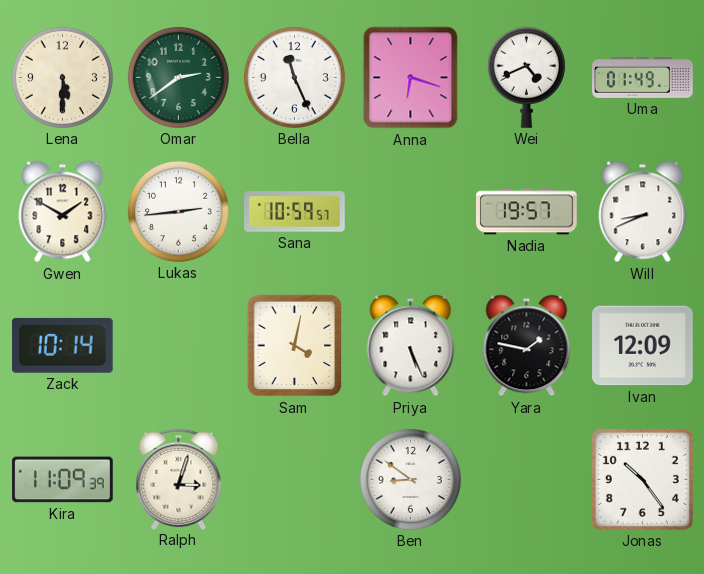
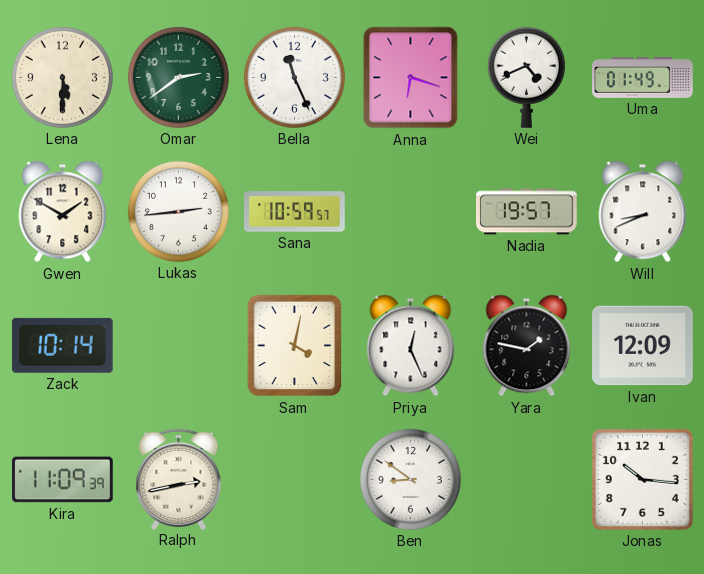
Priya: 5:26 -> 12:26 (411, 346)
Ralph: 3:03 -> 2:43 (179, 479)
Jonas: 10:24 -> 10:16 (642, 479)
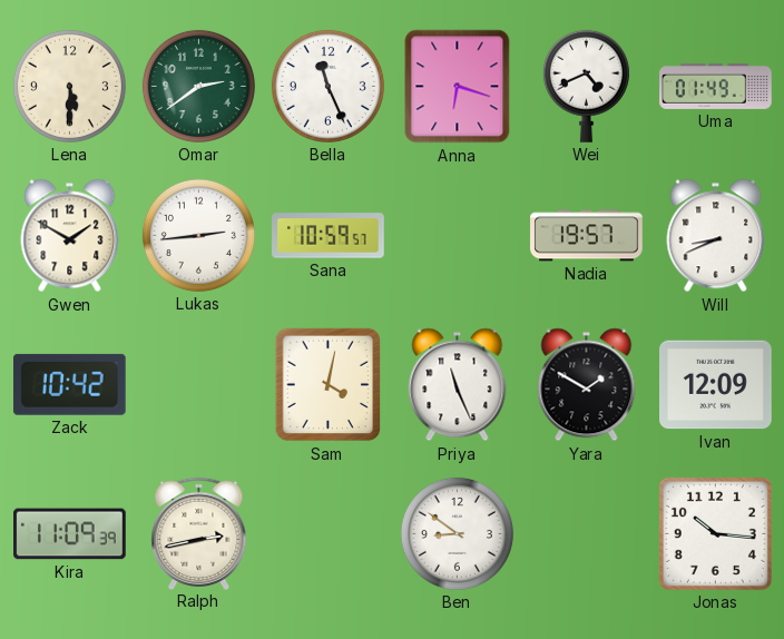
Zack: 10:14 -> 10:42 (69, 384)
Priya: 12:26 -> 11:26 (458, 385)
Yara: 1:47 -> 1:50 (587, 385)
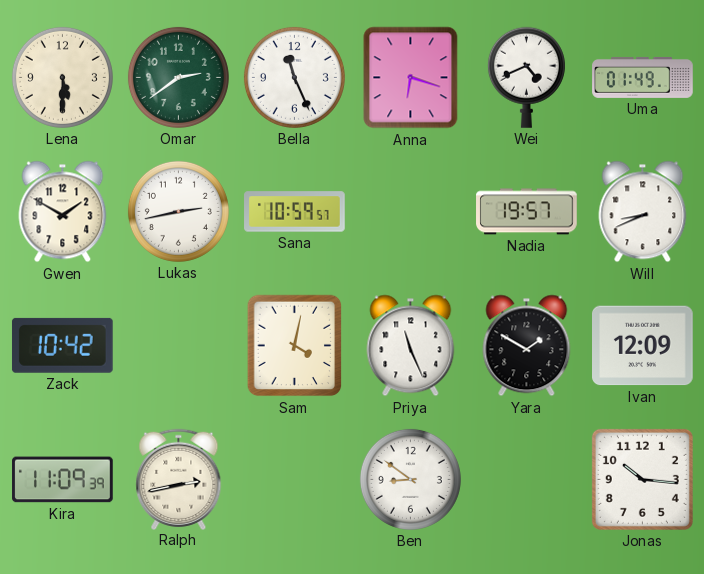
Lukas: 2:44 -> 2:43 (178, 211)
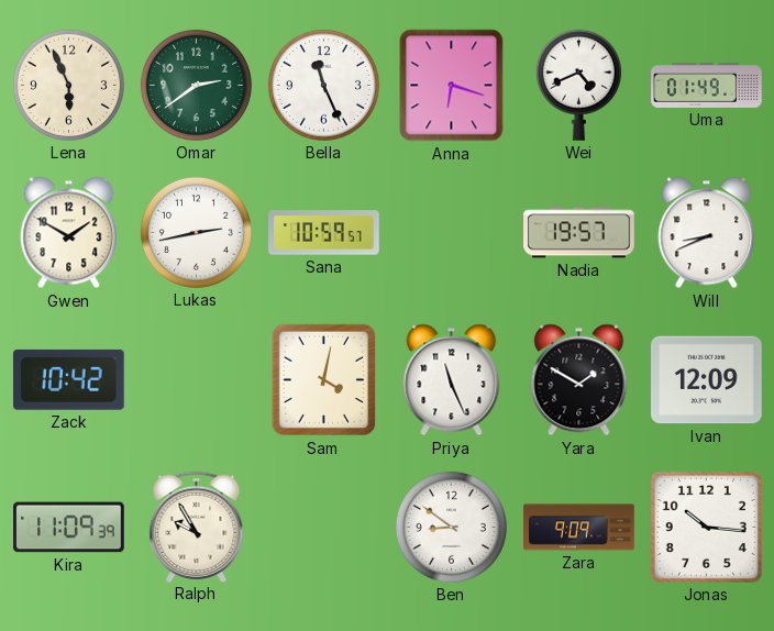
Lena: 5:30 -> 5:56 (68, 85)
Ralph: 2:43 -> 9:55 (197, 527)
Zara: none -> 9:09 (579, 528)
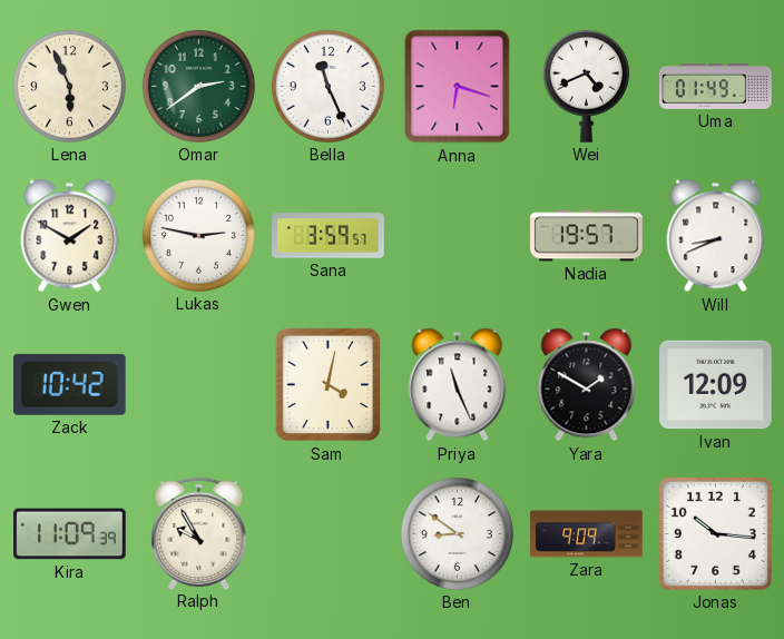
Lukas: 2:43 -> 2:47 (198, 235)
Sana: 10:59 -> 3:59 (329, 236)
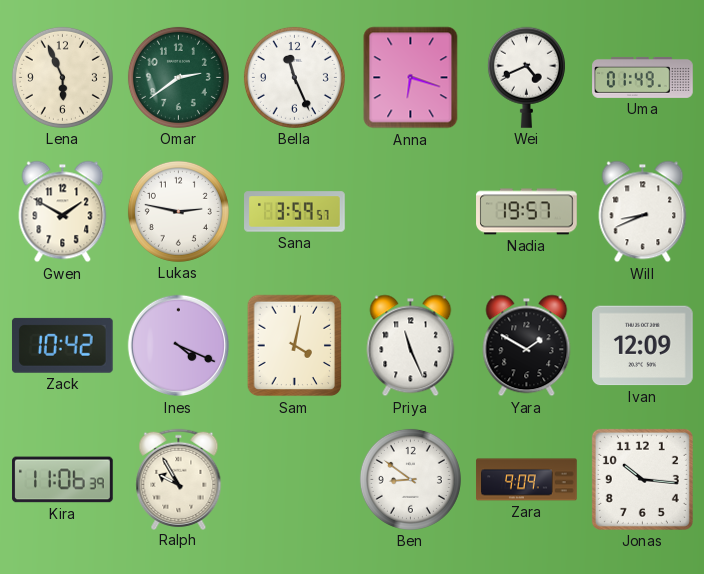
Ines: none -> 4:19 (179, 346)
Kira: 11:09 -> 11:06 (63, 480)
